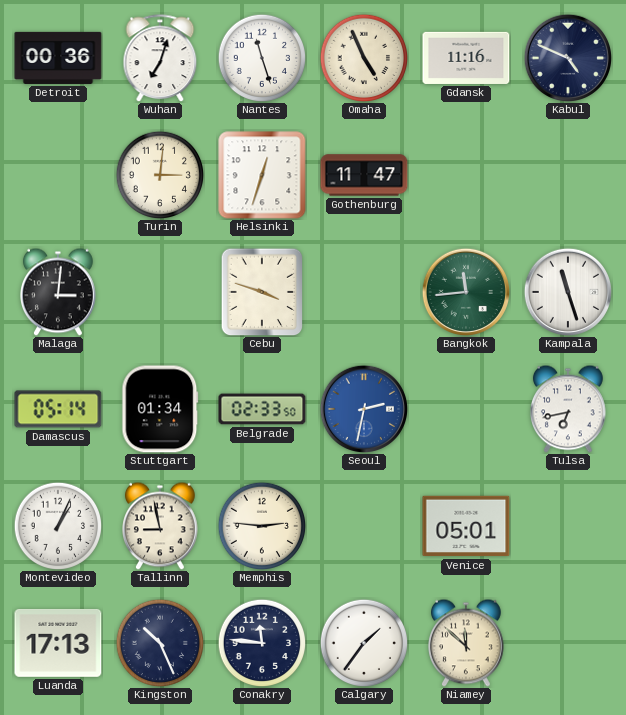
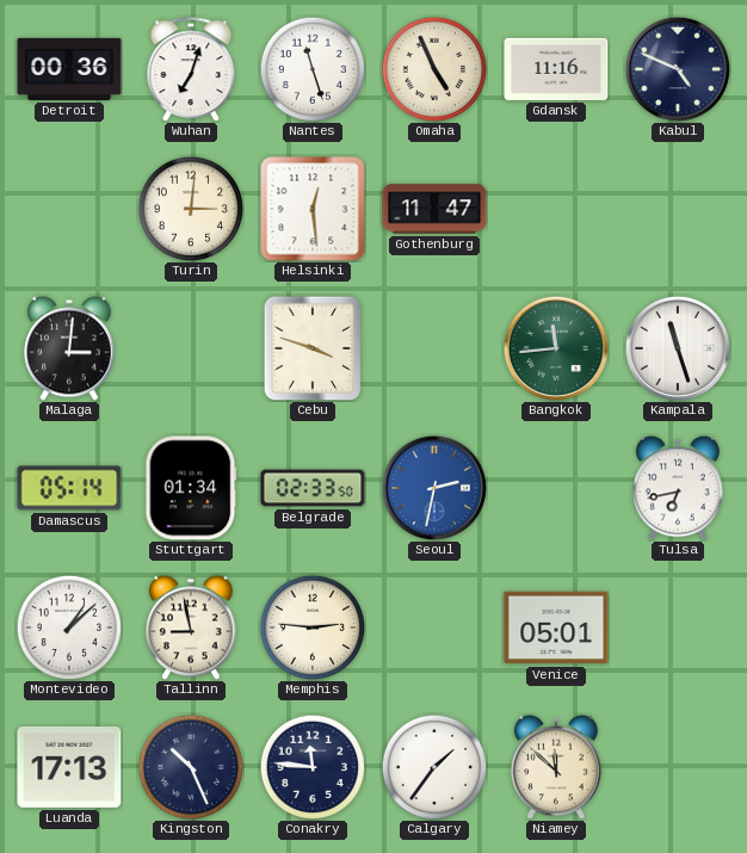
Helsinki: 12:33 -> 12:29 (313, 209)
Montevideo: 1:04 -> 1:08 (69, 628)
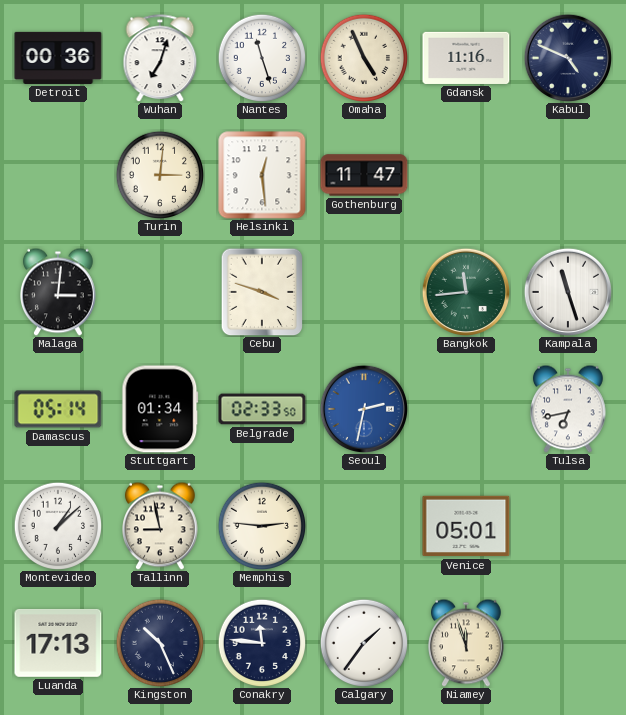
Niamey: 11:52 -> 11:57 (467, 643)
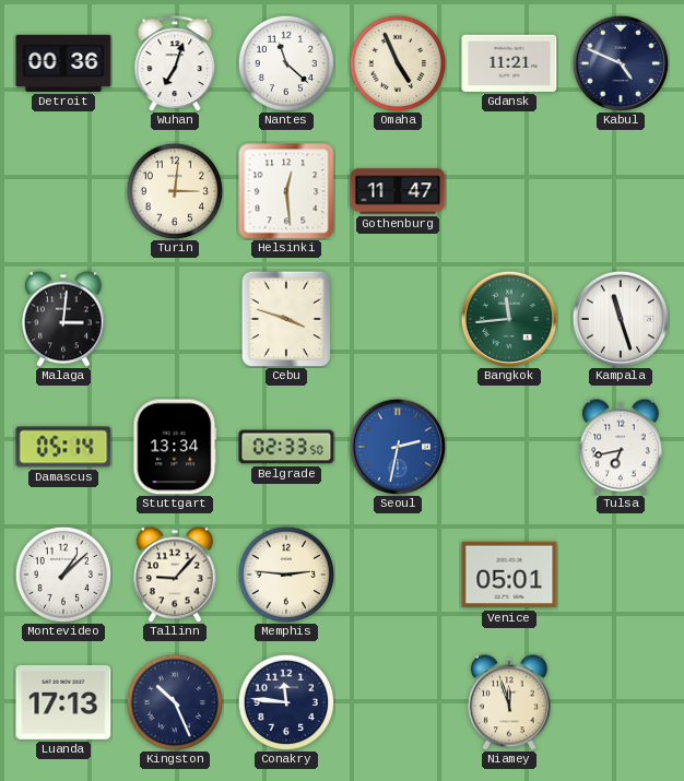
Nantes: 11:27 -> 11:22 (286, 63)
Gdansk: 11:16 -> 11:21 (509, 63)
Stuttgart: 01:34 -> 13:34 (175, 447)
Tallinn: 8:58 -> 9:07 (176, 575)
Calgary: 1:36 -> none (364, 643)
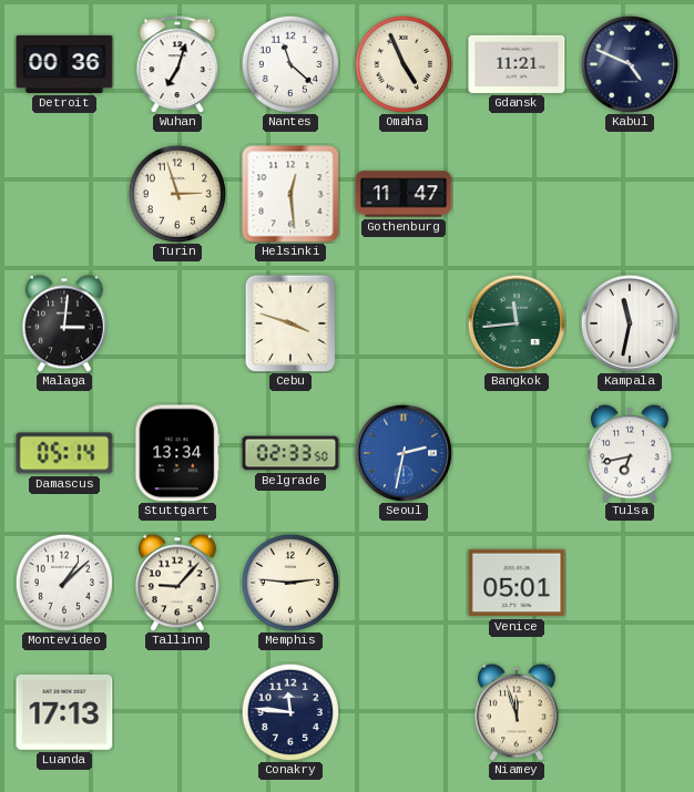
Turin: 3:01 -> 2:57 (177, 194)
Kampala: 11:27 -> 11:32 (629, 322)
Kingston: 10:26 -> none (175, 702)
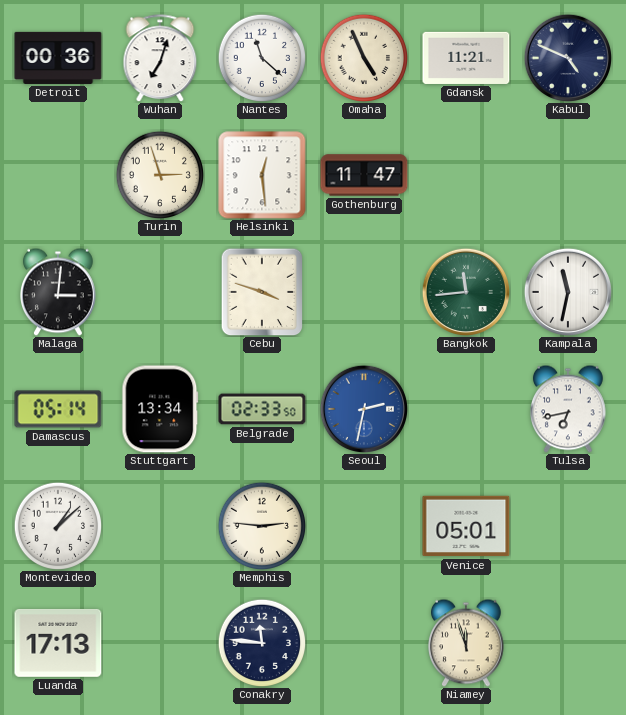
Tallinn: 9:07 -> none (178, 583)
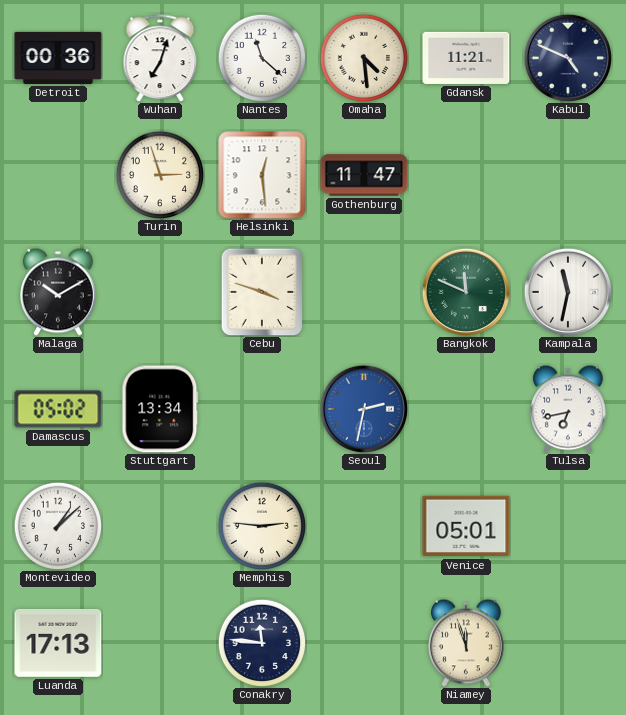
Omaha: 4:56 -> 4:29 (364, 58)
Malaga: 3:01 -> 10:10 (59, 292)
Bangkok: 11:44 -> 11:49 (465, 291)
Damascus: 05:14 -> 05:02 (58, 409)
Belgrade: 02:33 -> none (262, 409)
